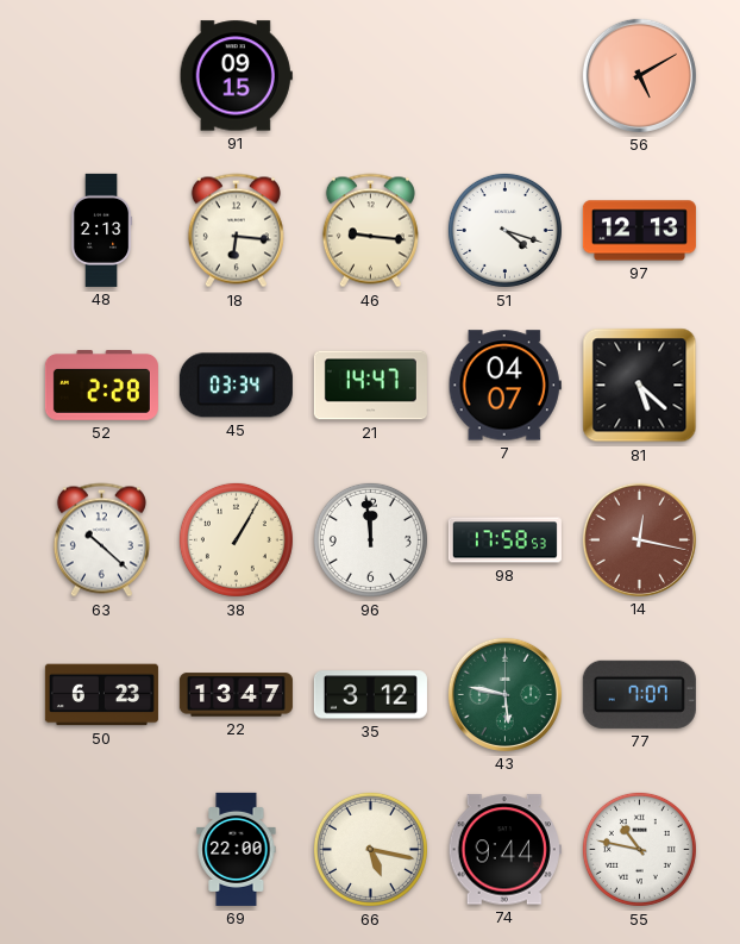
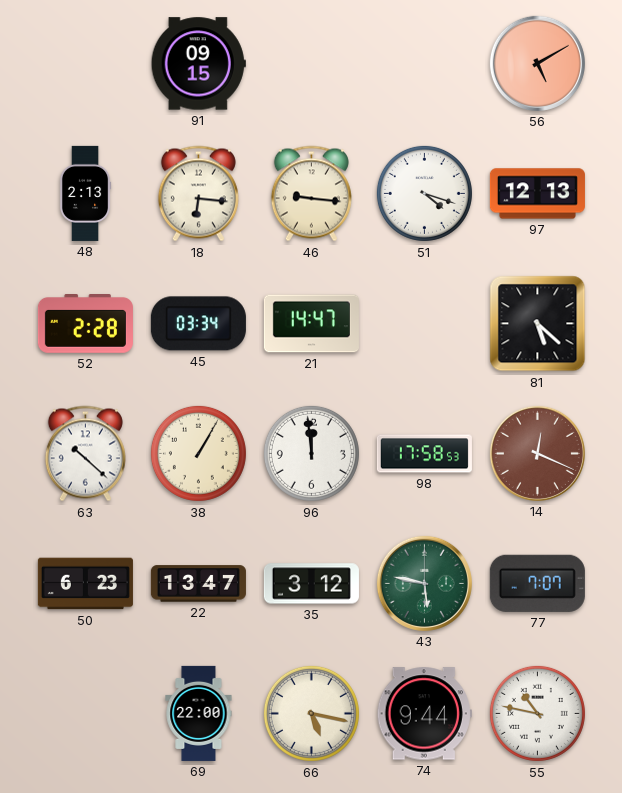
7: 04:07 -> none (504, 386)
14: 12:17 -> 12:19 (537, 453)
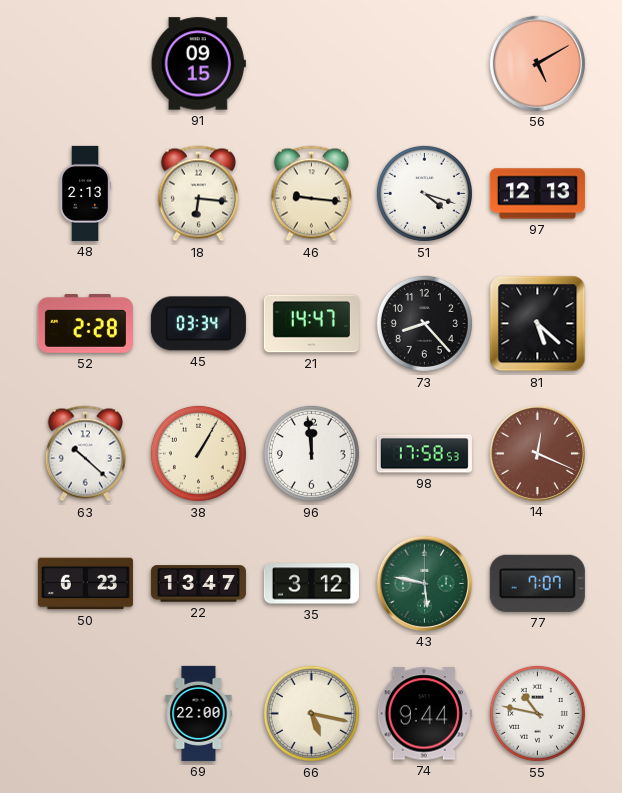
73: none -> 8:23 (424, 323)
